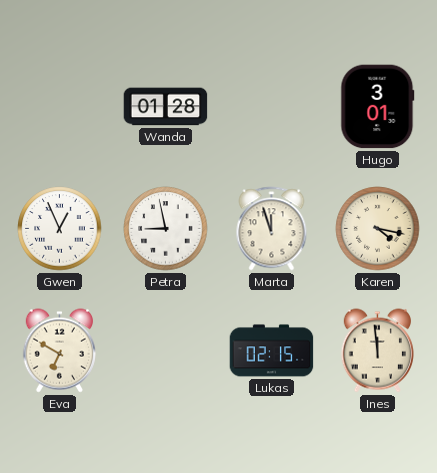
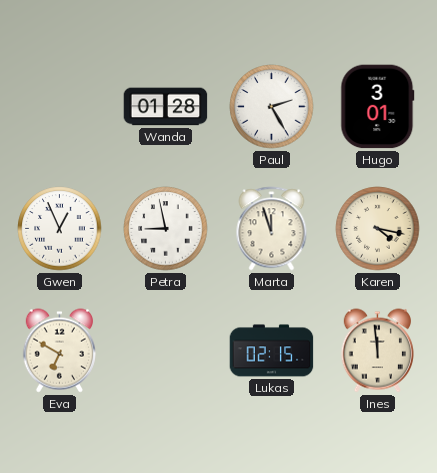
Paul: none -> 2:25 (272, 107)
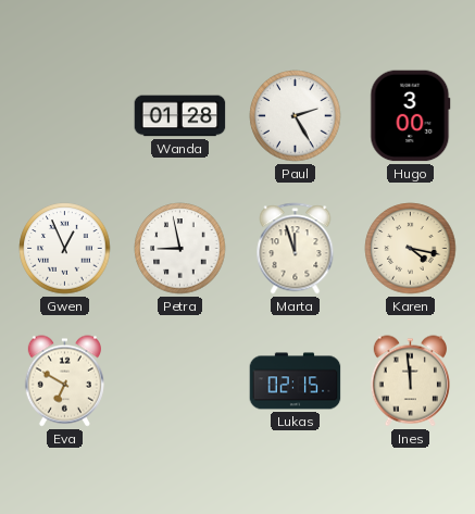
Hugo: 3:01 -> 3:00 (411, 116)
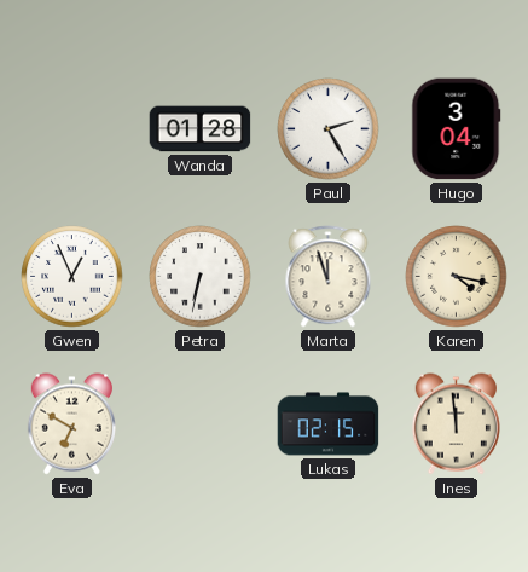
Hugo: 3:00 -> 3:04 (457, 129)
Petra: 8:58 -> 6:32 (201, 277)
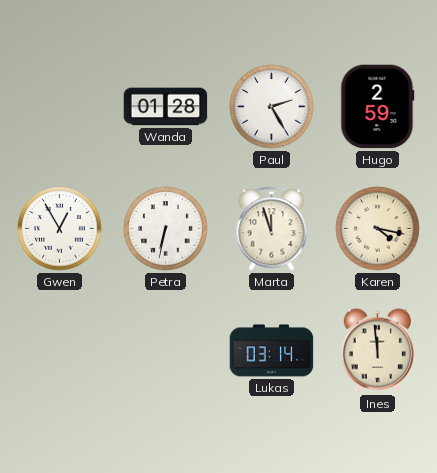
Hugo: 3:04 -> 2:59 (378, 107)
Gwen: 12:56 -> 12:55 (60, 229)
Eva: 6:50 -> none (71, 424)
Lukas: 02:15 -> 03:14 (272, 351)
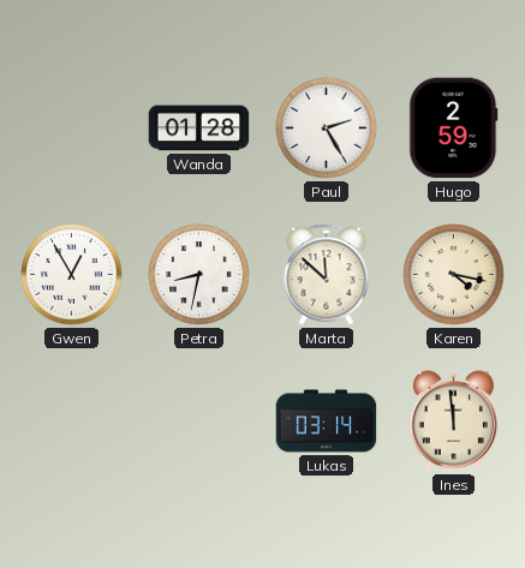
Petra: 6:32 -> 8:32 (199, 275)
Marta: 11:57 -> 11:52 (327, 275)
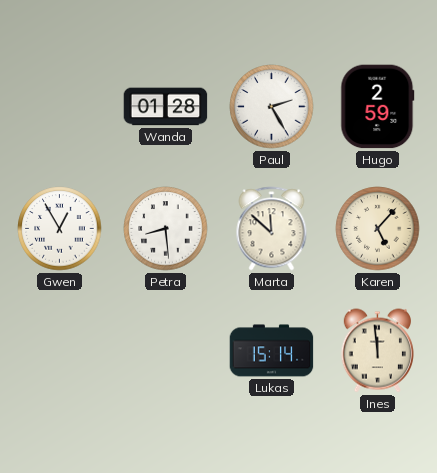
Petra: 8:32 -> 8:29 (166, 229)
Karen: 4:17 -> 5:07 (378, 229)
Lukas: 03:14 -> 15:14 (272, 351)
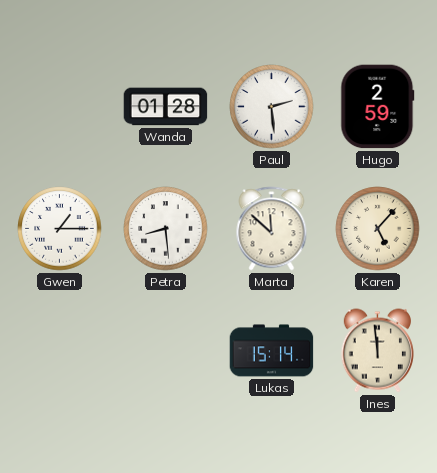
Paul: 2:25 -> 2:29 (272, 107)
Gwen: 12:55 -> 1:15 (60, 229)
